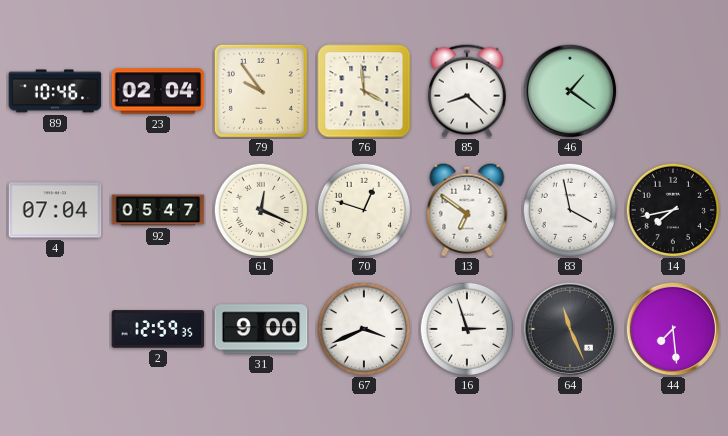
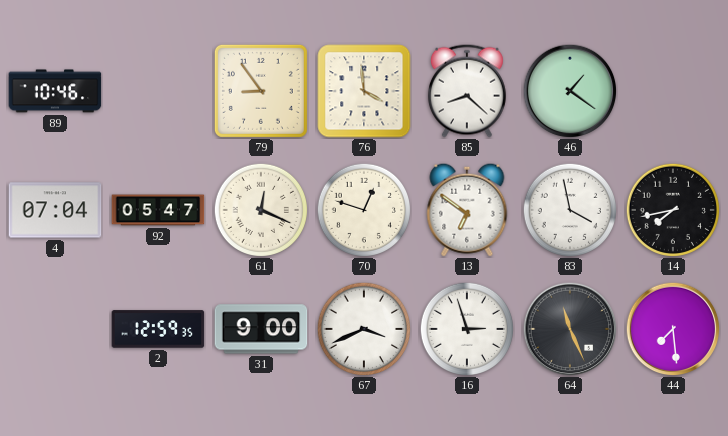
23: 02:04 -> none (158, 91)
79: 9:54 -> 8:54 (261, 91)
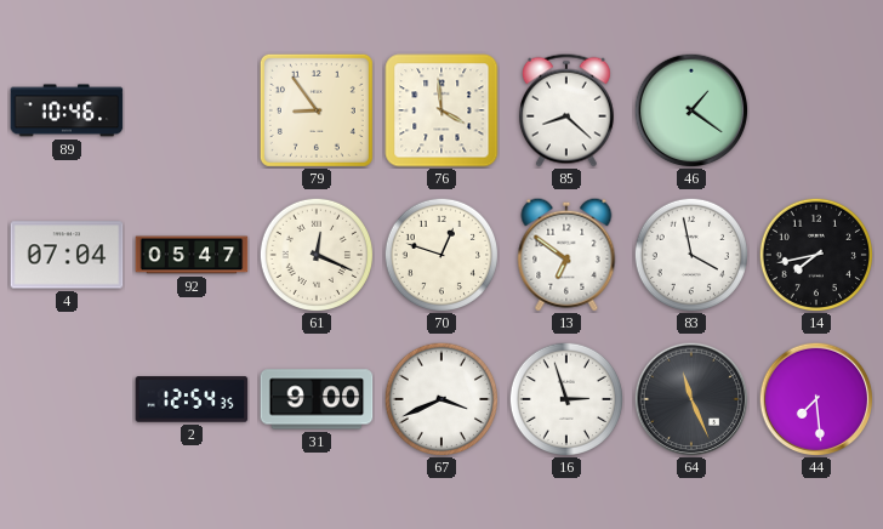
2: 12:59 -> 12:54 (192, 399)
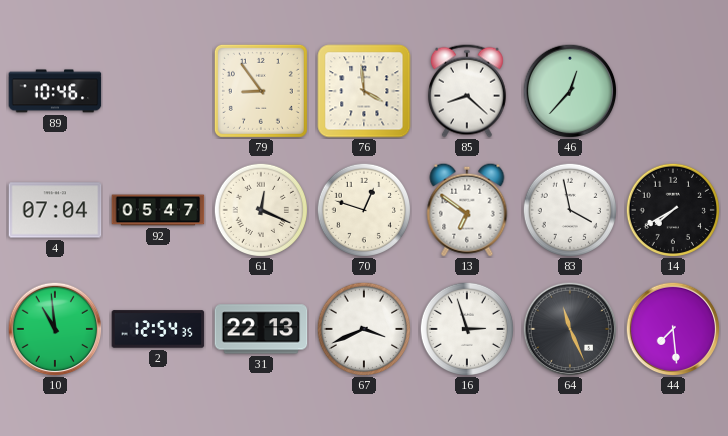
46: 1:21 -> 12:37 (570, 91)
14: 7:43 -> 7:40 (672, 209)
10: none -> 10:59 (55, 329)
31: 9:00 -> 22:13 (261, 329)
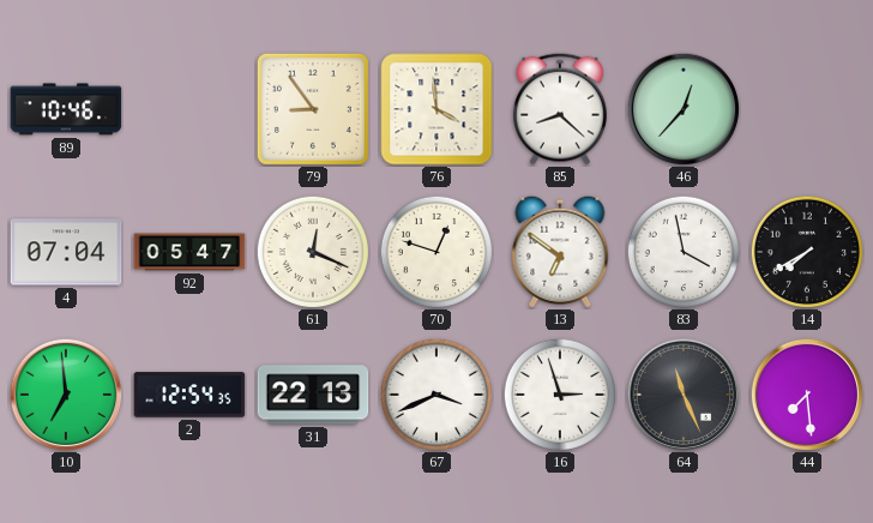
10: 10:59 -> 6:59 (66, 395)
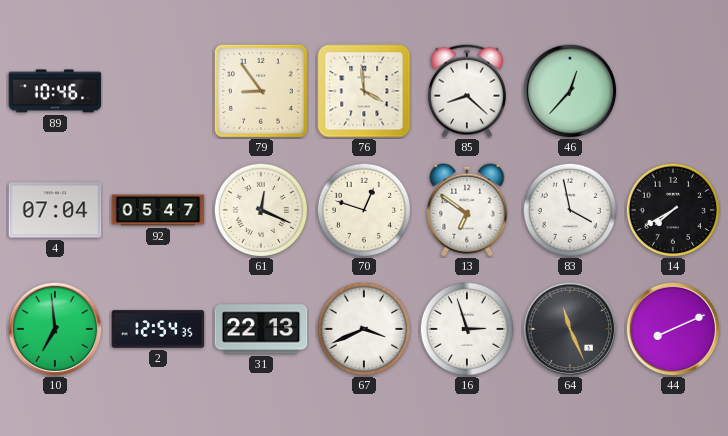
44: 7:29 -> 8:11 (673, 329)
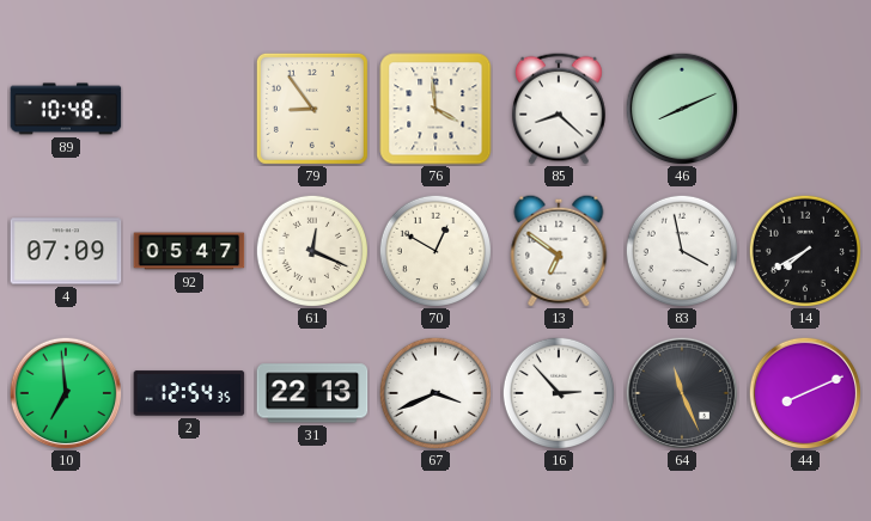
89: 10:46 -> 10:48 (66, 109)
46: 12:37 -> 8:11 (682, 109)
4: 07:04 -> 07:09 (66, 251)
70: 12:48 -> 12:50 (434, 250)
16: 2:57 -> 2:53 (558, 392)
